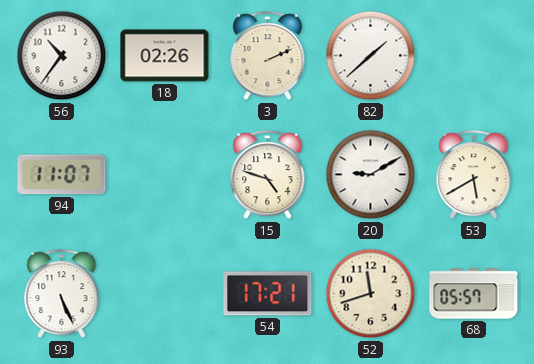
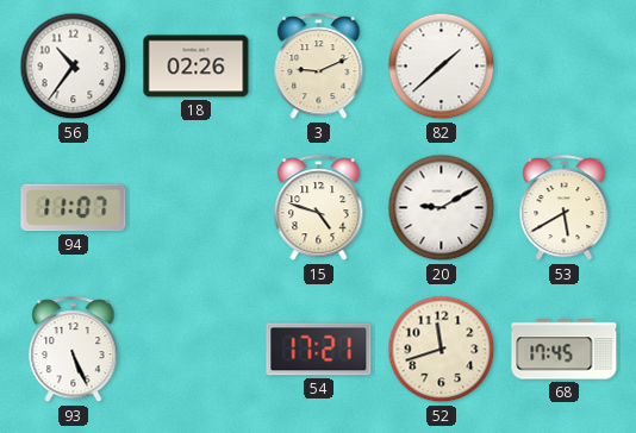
3: 2:11 -> 9:11 (319, 67)
68: 05:57 -> 17:45 (565, 350)
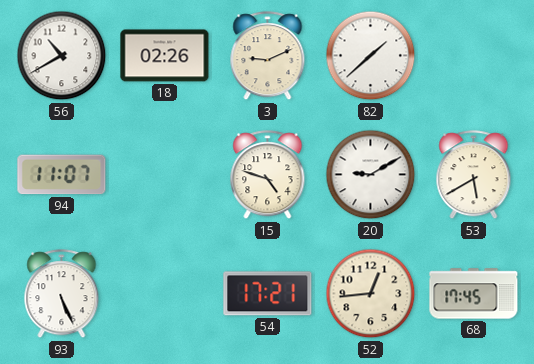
56: 10:36 -> 10:40 (62, 56)
52: 11:42 -> 12:44 (371, 294)
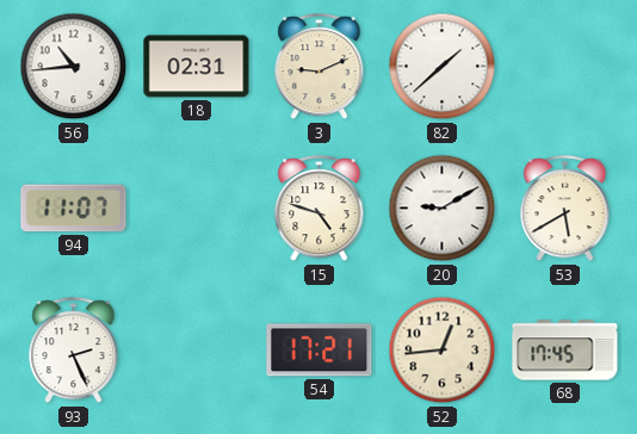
56: 10:40 -> 10:44 (74, 67)
18: 02:26 -> 02:31 (197, 67)
93: 5:26 -> 2:26 (74, 351)
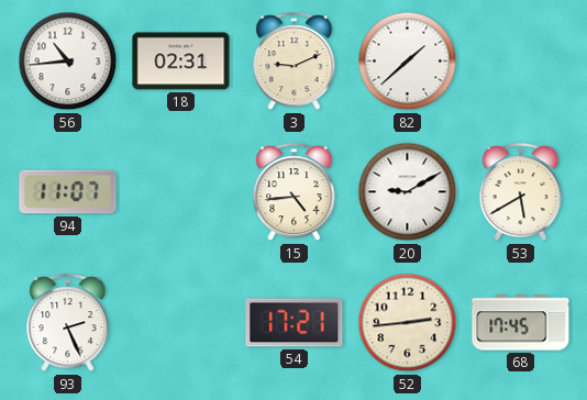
15: 4:48 -> 4:44 (295, 192)
52: 12:44 -> 2:44 (408, 323)
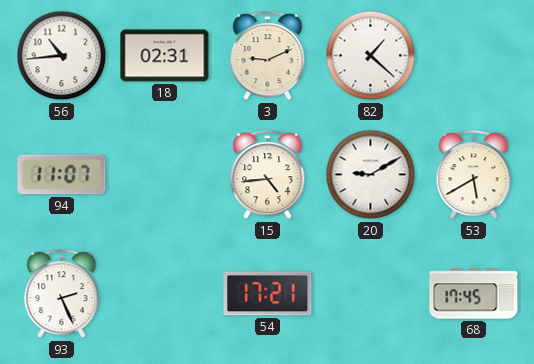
82: 1:38 -> 1:22 (371, 56)
52: 2:44 -> none (408, 323)
